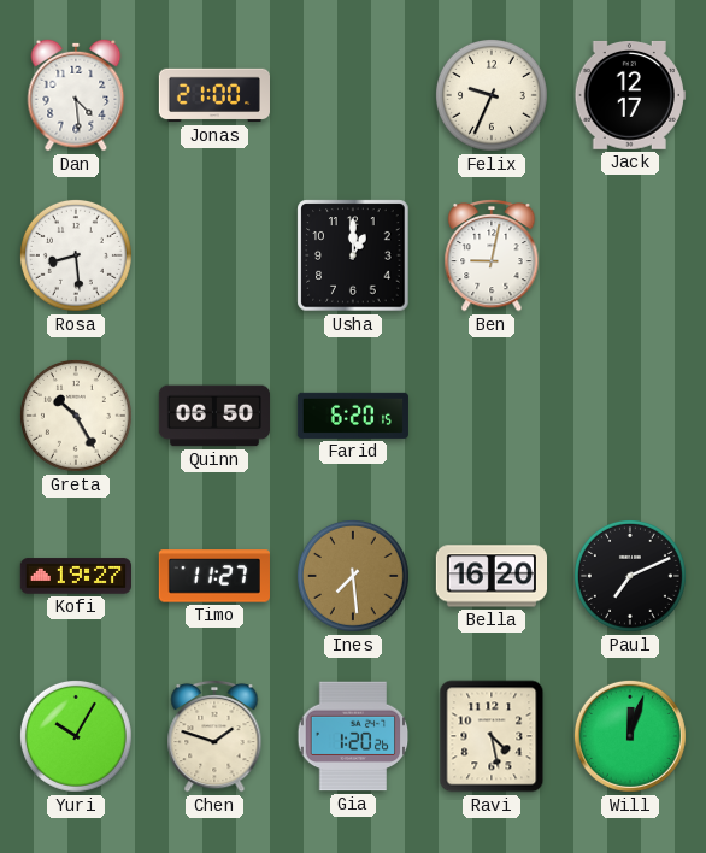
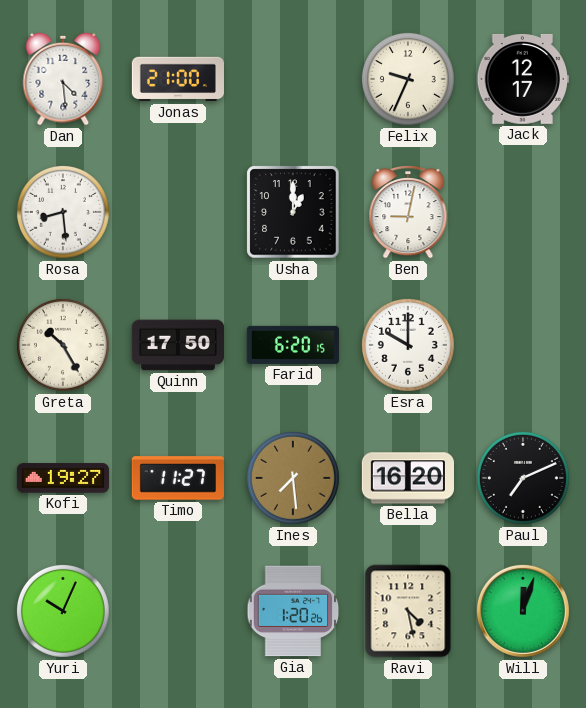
Quinn: 06:50 -> 17:50 (177, 345)
Esra: none -> 10:00 (408, 345)
Yuri: 10:05 -> 10:04 (63, 611)
Chen: 1:48 -> none (214, 736)
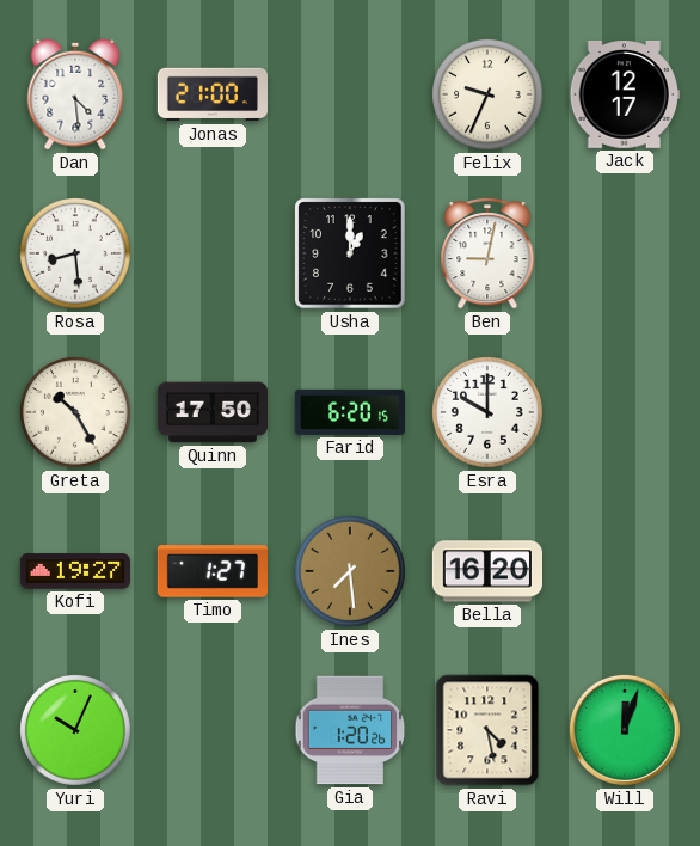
Timo: 11:27 -> 1:27 (213, 571)
Paul: 7:11 -> none (523, 478)
